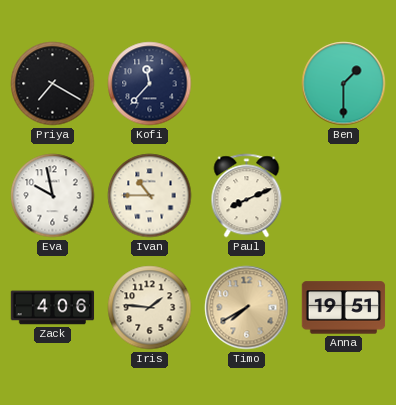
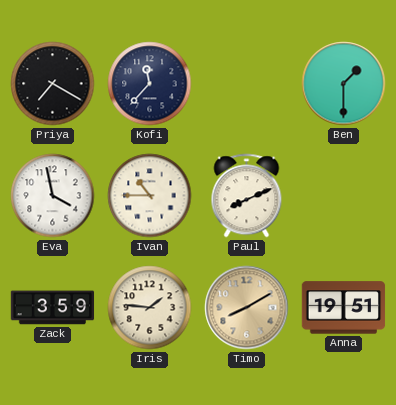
Eva: 9:58 -> 3:58 (53, 196)
Zack: 4:06 -> 3:59 (53, 308)
Timo: 7:40 -> 8:10 (247, 308)
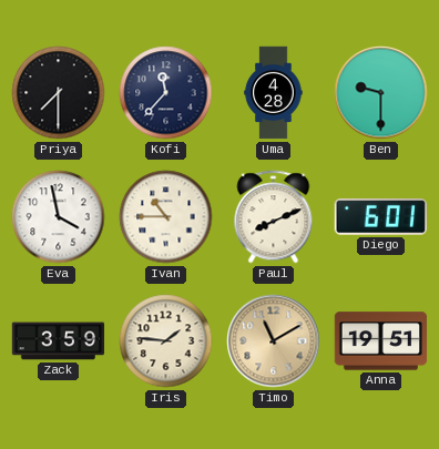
Priya: 7:20 -> 7:30 (59, 93)
Uma: none -> 4:28 (274, 93)
Ben: 1:30 -> 9:30 (381, 93)
Diego: none -> 6:01 (380, 217)
Timo: 8:10 -> 11:10 (274, 341)
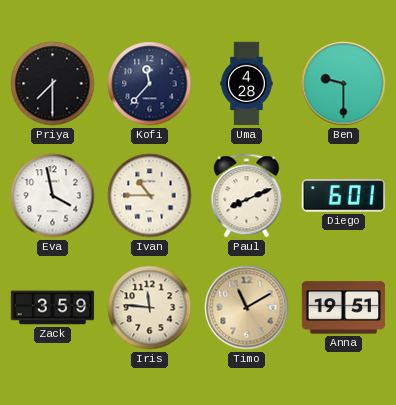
Iris: 1:46 -> 11:46 (150, 308)
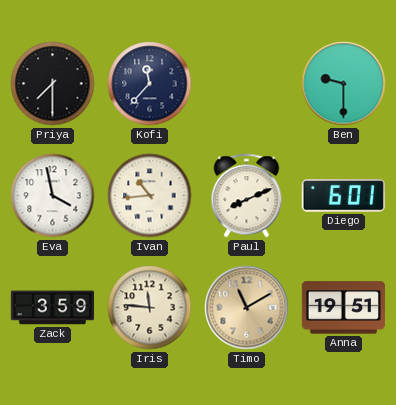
Uma: 4:28 -> none (247, 84)
Ivan: 10:45 -> 10:44 (150, 196)
